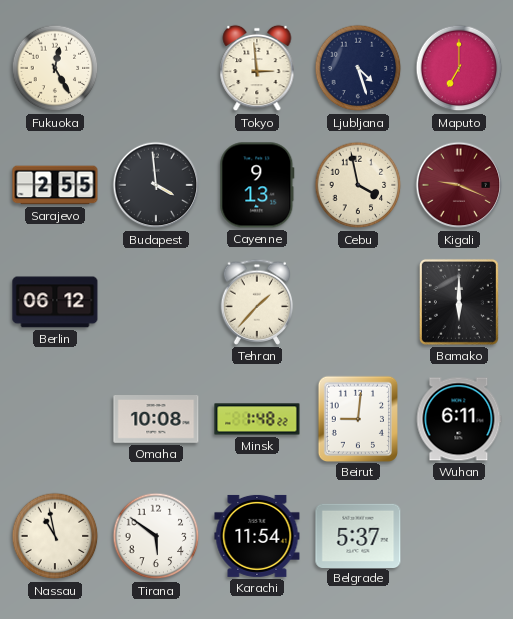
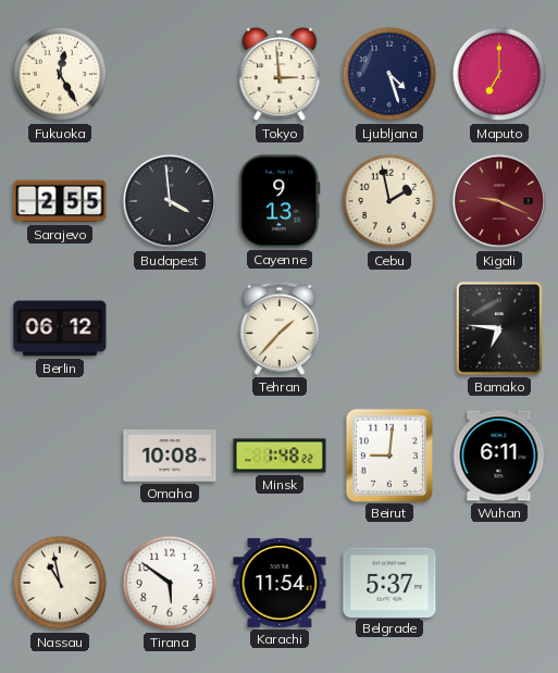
Cebu: 3:58 -> 1:58 (389, 201)
Bamako: 6:00 -> 6:46 (499, 328)
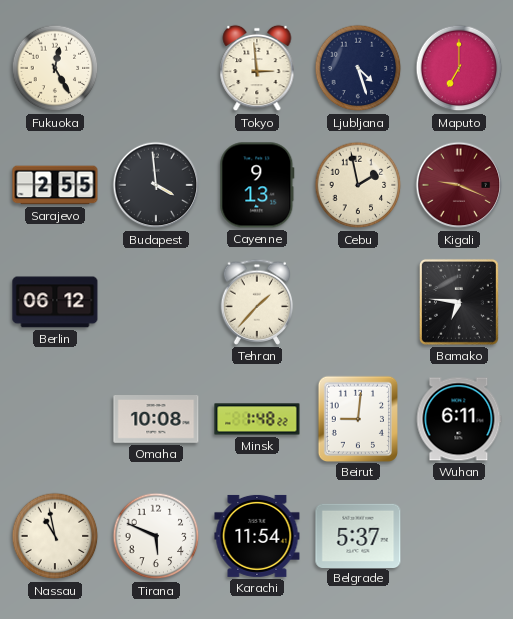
Tirana: 5:51 -> 5:49 (156, 536)
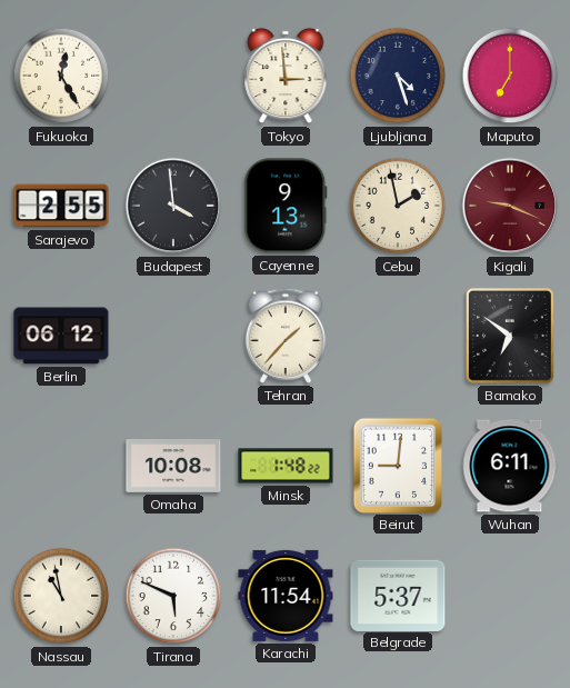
Bamako: 6:46 -> 6:51 (510, 336)
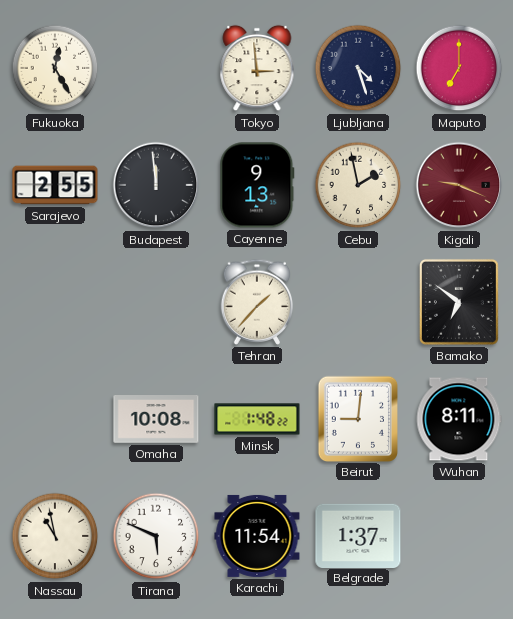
Budapest: 3:59 -> 11:59 (156, 185)
Berlin: 06:12 -> none (61, 336)
Wuhan: 6:11 -> 8:11 (459, 419)
Belgrade: 5:37 -> 1:37 (358, 535)
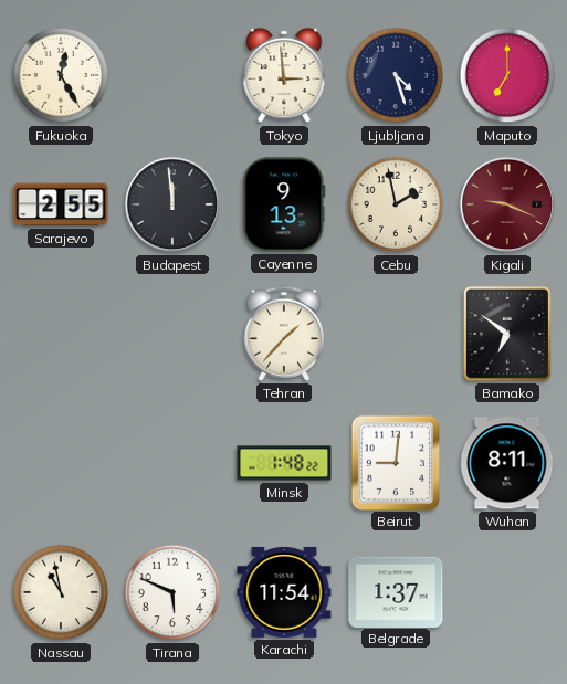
Omaha: 10:08 -> none (156, 420)
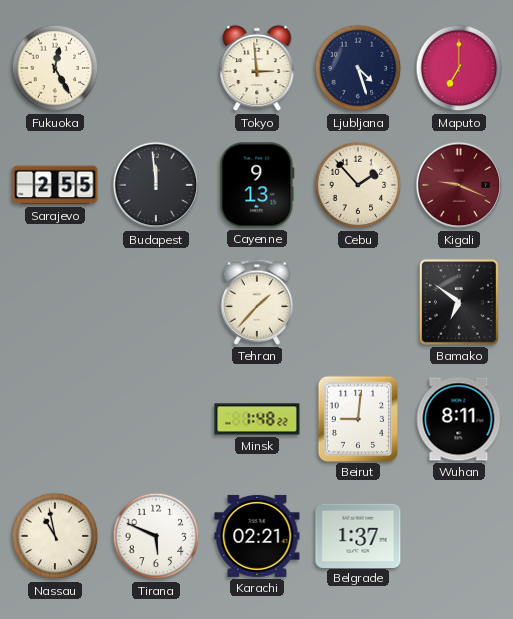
Cebu: 1:58 -> 1:53 (358, 185)
Karachi: 11:54 -> 02:21 (257, 536)
